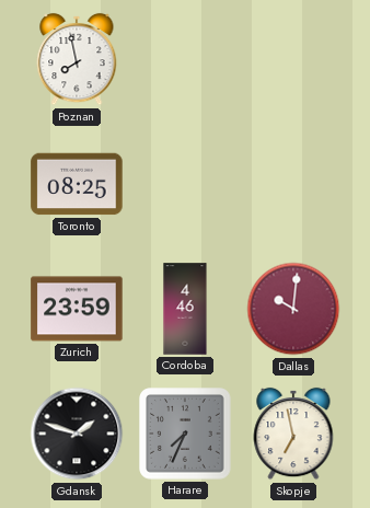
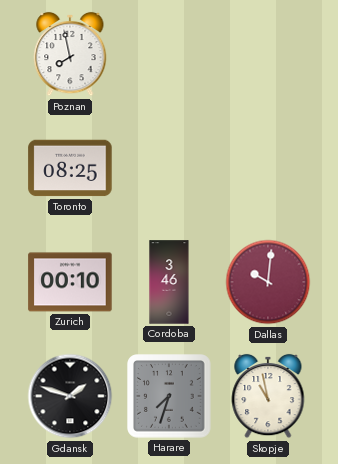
Zurich: 23:59 -> 00:10 (70, 282)
Cordoba: 4:46 -> 3:46 (169, 282)
Harare: 7:34 -> 7:33 (169, 396)
Skopje: 6:58 -> 10:58 (268, 396)
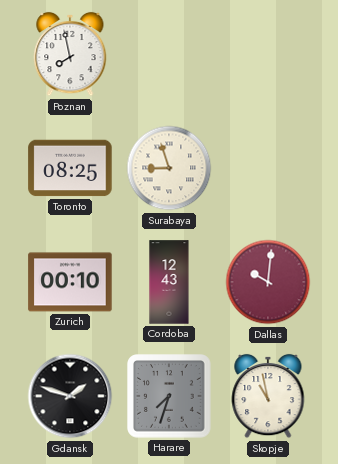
Surabaya: none -> 8:57 (169, 168)
Cordoba: 3:46 -> 12:43 (169, 282)
